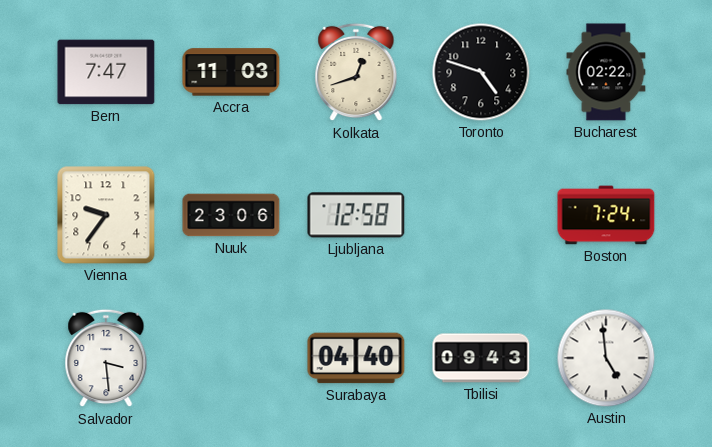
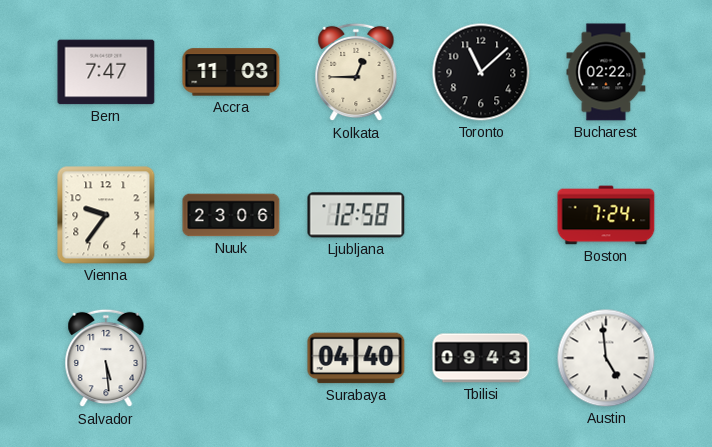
Kolkata: 12:42 -> 12:45 (356, 72)
Toronto: 4:48 -> 11:08 (481, 72)
Salvador: 3:29 -> 5:29 (106, 358)
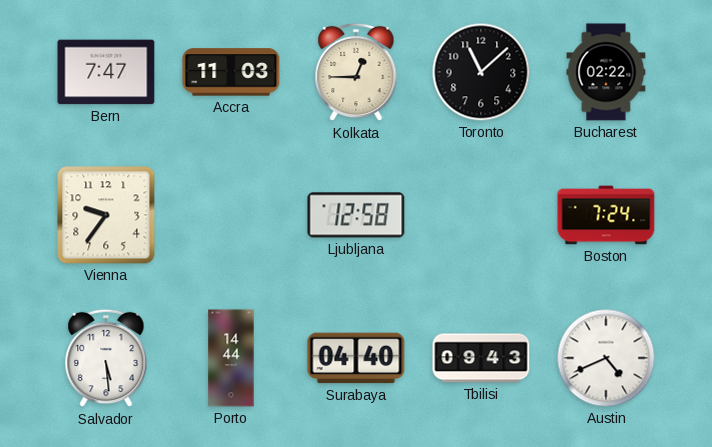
Nuuk: 23:06 -> none (231, 215)
Porto: none -> 14:44 (231, 358)
Austin: 4:59 -> 4:41 (606, 358)
